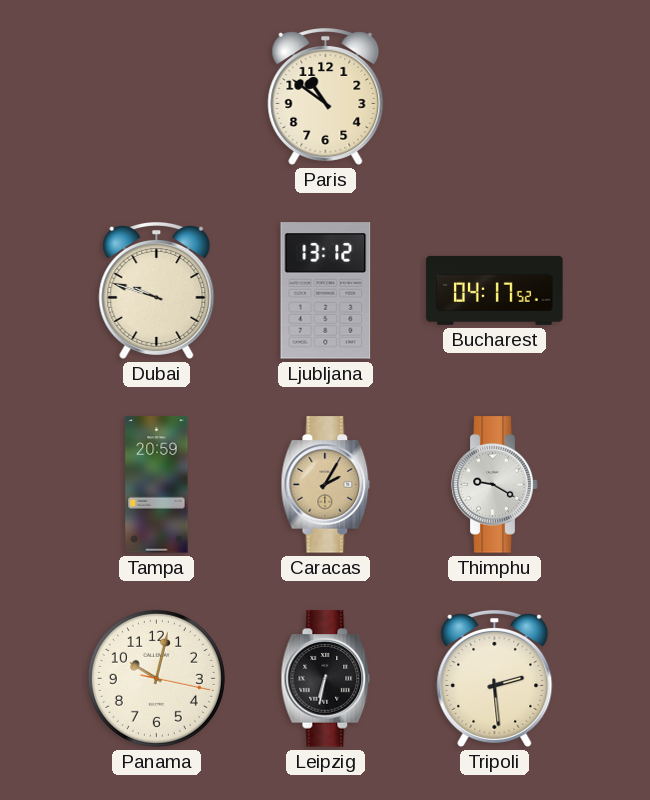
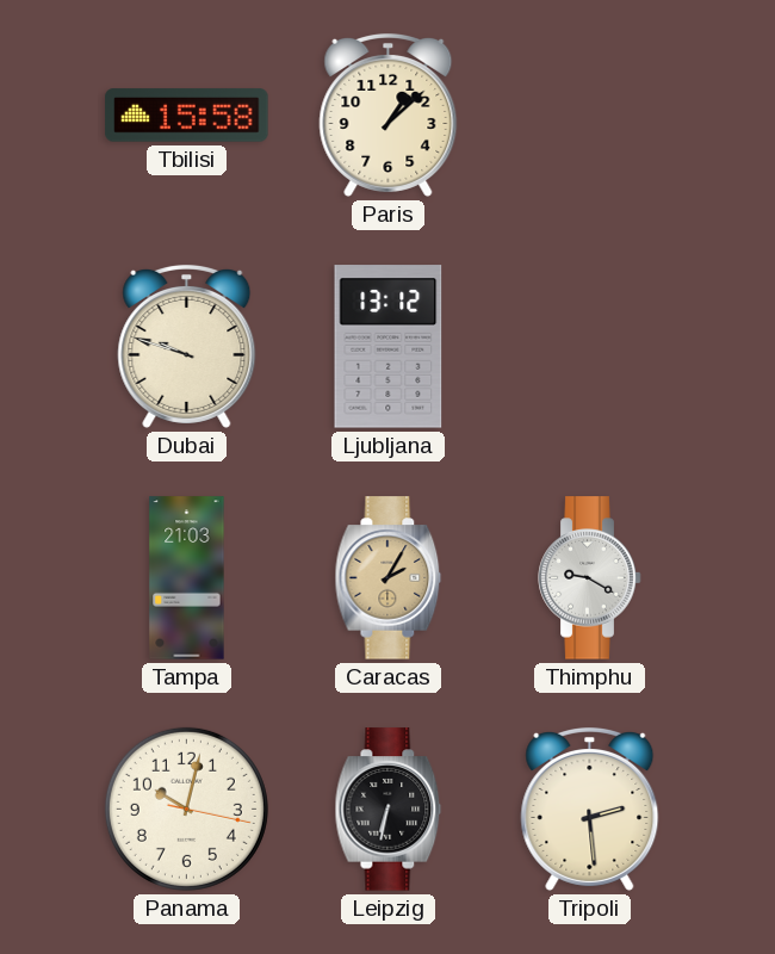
Tbilisi: none -> 15:58 (187, 116)
Paris: 10:51 -> 1:08 (389, 114)
Bucharest: 04:17 -> none (495, 290)
Tampa: 20:59 -> 21:03 (187, 578)
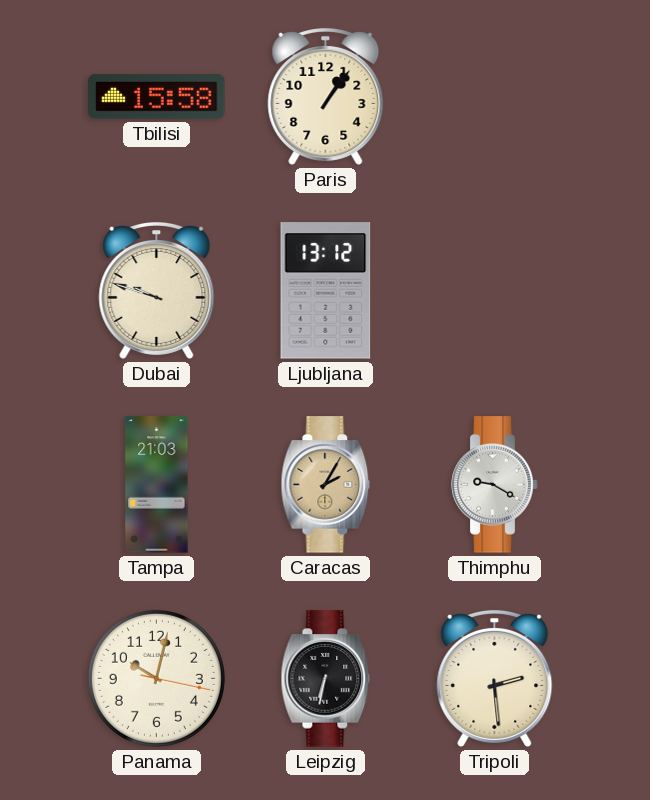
Paris: 1:08 -> 1:06 (326, 96)
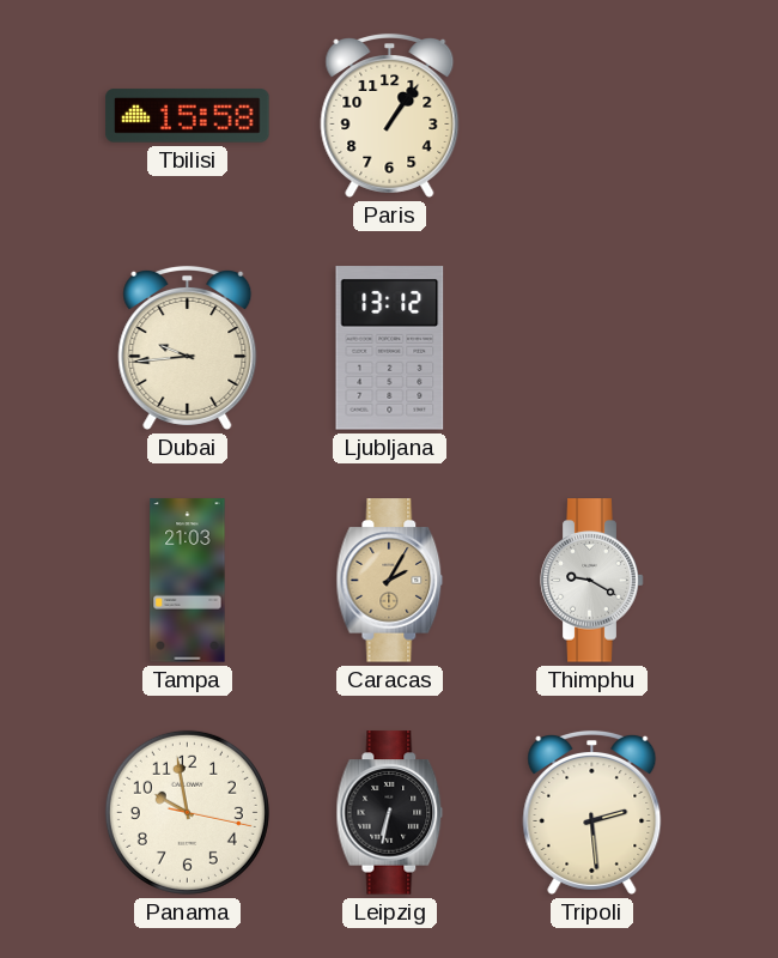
Dubai: 9:48 -> 9:44 (188, 347)
Panama: 10:02 -> 9:58 (187, 812)
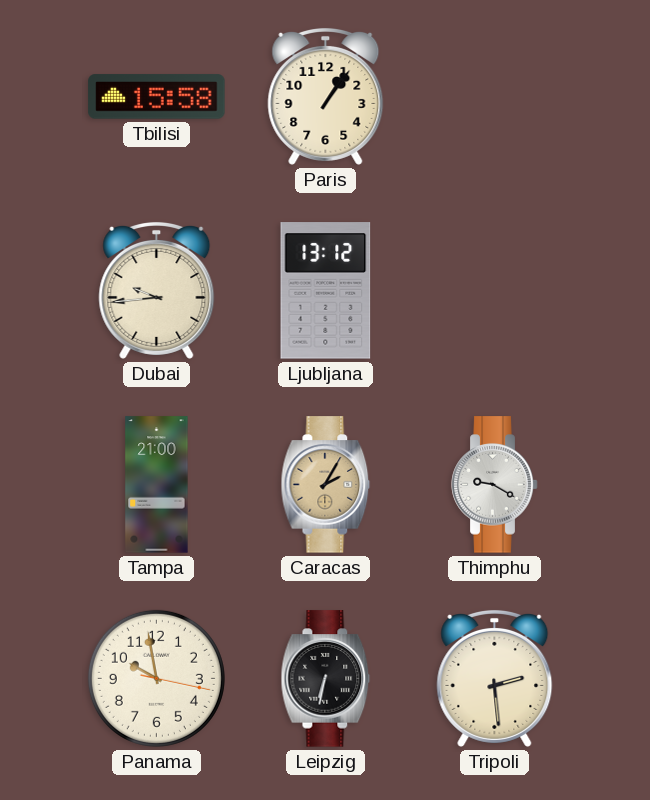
Tampa: 21:03 -> 21:00 (157, 485)
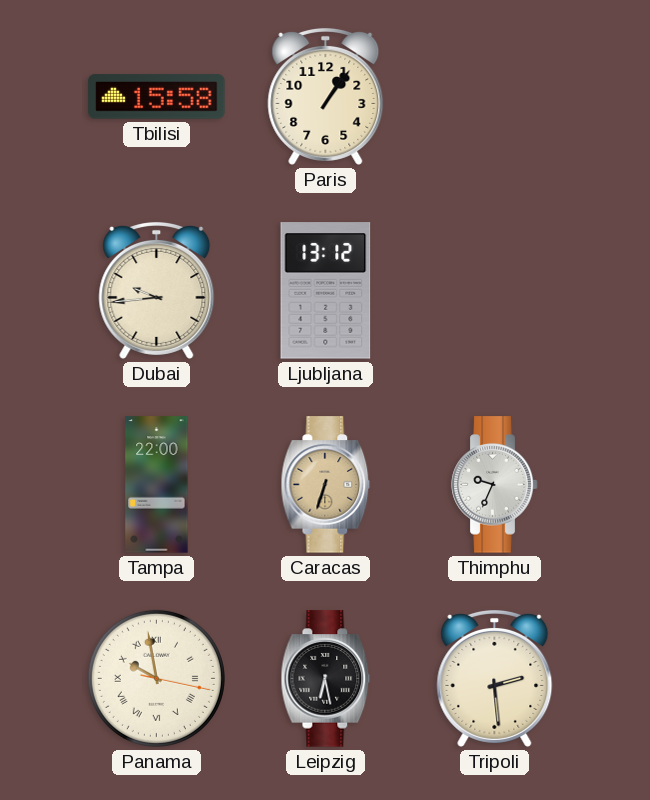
Tampa: 21:00 -> 22:00 (157, 485)
Caracas: 2:05 -> 6:33 (326, 485)
Thimphu: 9:20 -> 9:34 (495, 485)
Panama numerals: Arabic -> Roman (156, 678)
Leipzig: 6:32 -> 6:28 (326, 679)
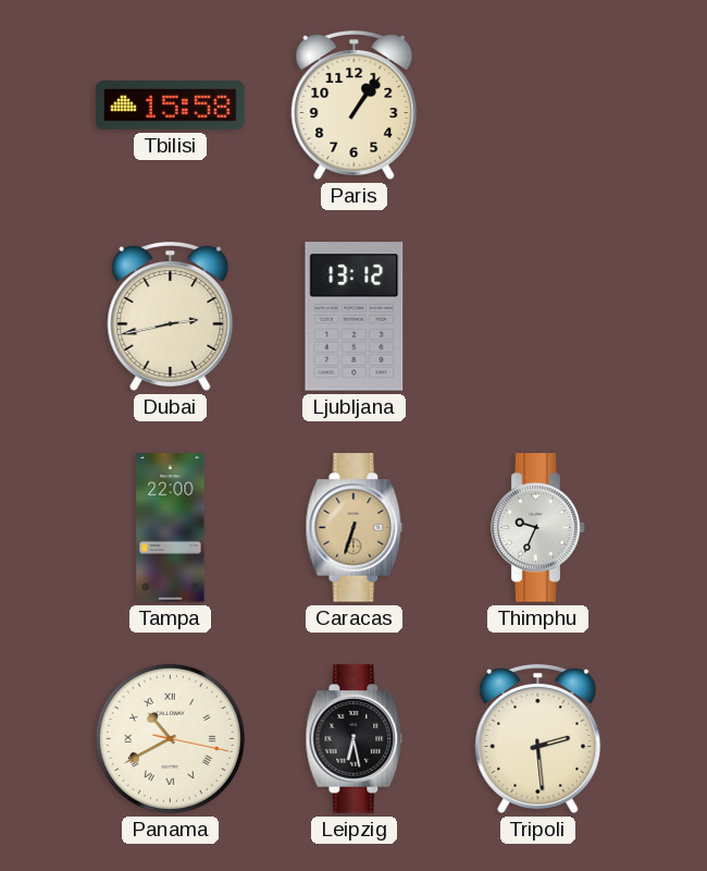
Dubai: 9:44 -> 2:43 (171, 316)
Panama: 9:58 -> 10:40 (170, 738)
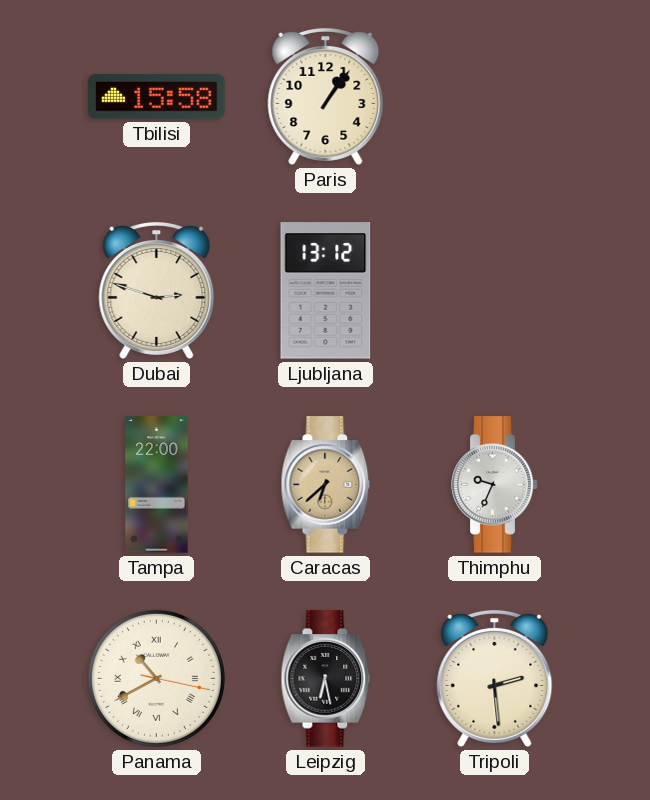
Dubai: 2:43 -> 2:48 (157, 290)
Caracas: 6:33 -> 6:38 (326, 485)
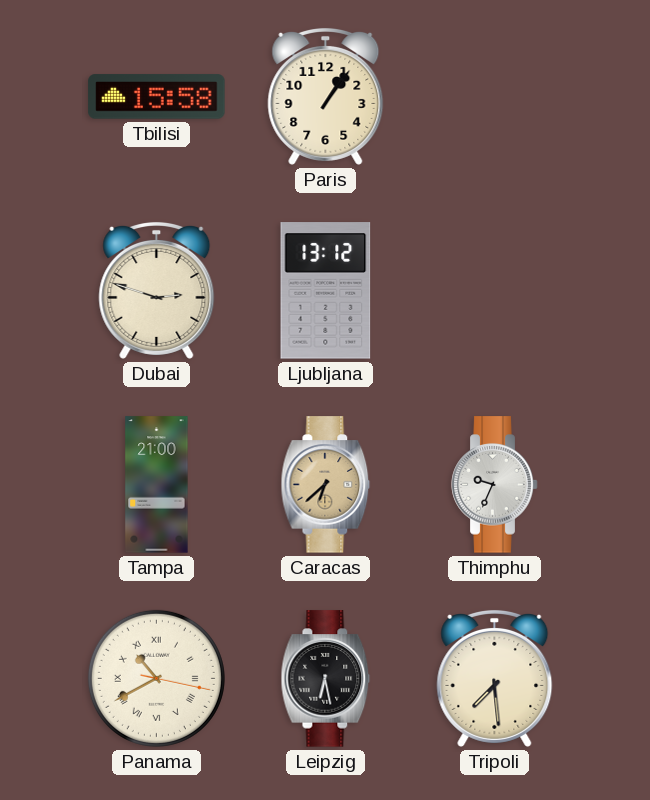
Tampa: 22:00 -> 21:00 (157, 485)
Tripoli: 2:29 -> 7:29 (495, 678)
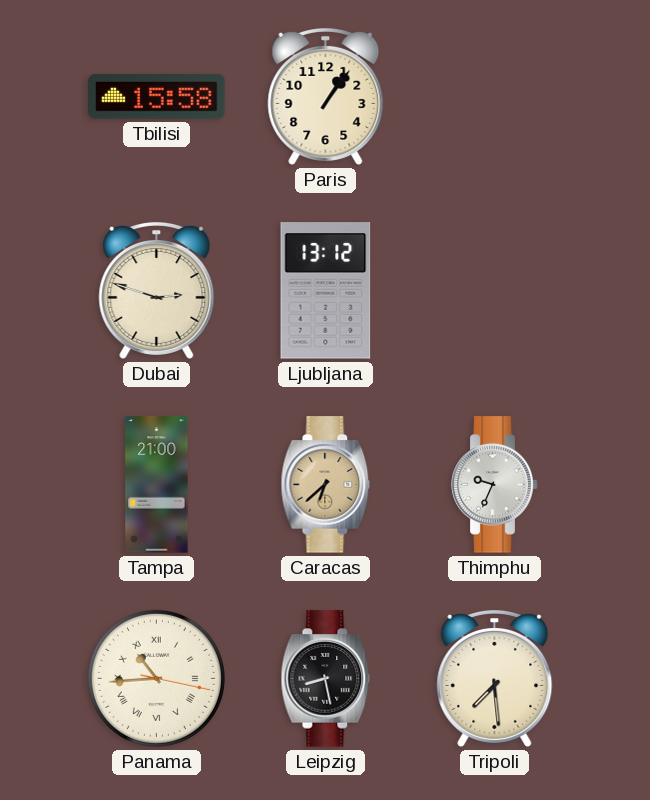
Panama: 10:40 -> 10:44 (156, 678)
Leipzig: 6:28 -> 8:28 (326, 679)
